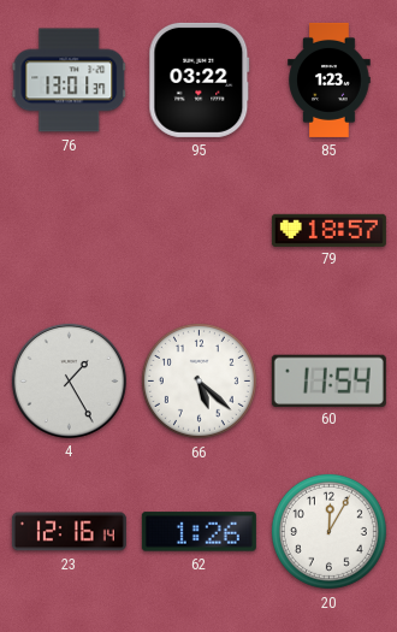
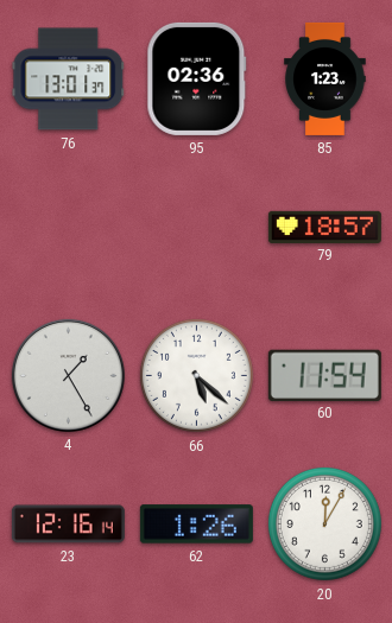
95: 03:22 -> 02:36 (197, 78)
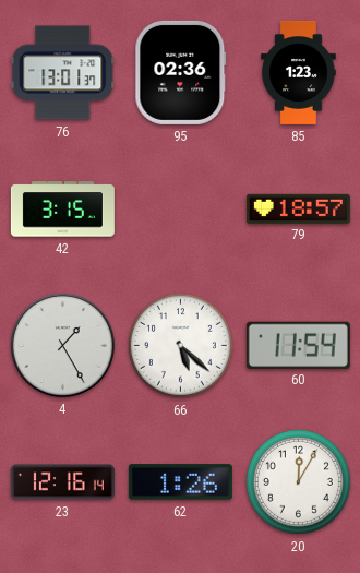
42: none -> 3:15 (62, 210)
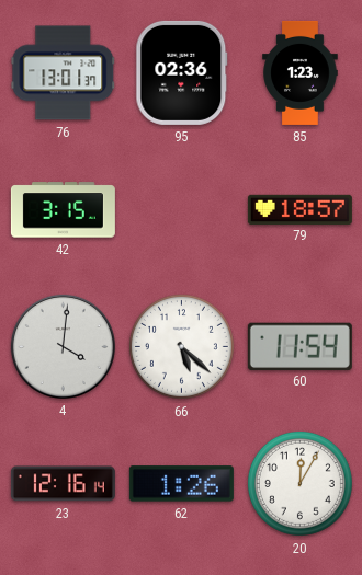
4: 1:25 -> 4:01 (63, 346)
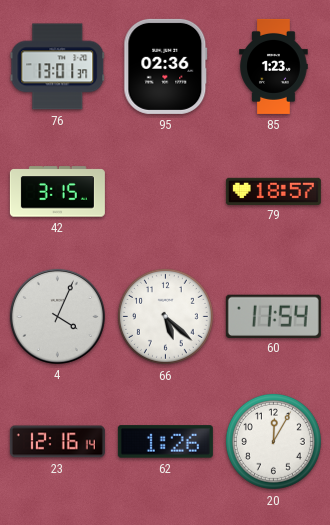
4: 4:01 -> 4:04 (57, 316)
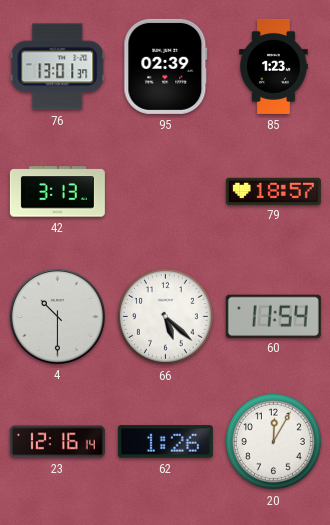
95: 02:36 -> 02:39 (166, 66)
42: 3:15 -> 3:13 (57, 192)
4: 4:04 -> 10:30 (57, 316)
